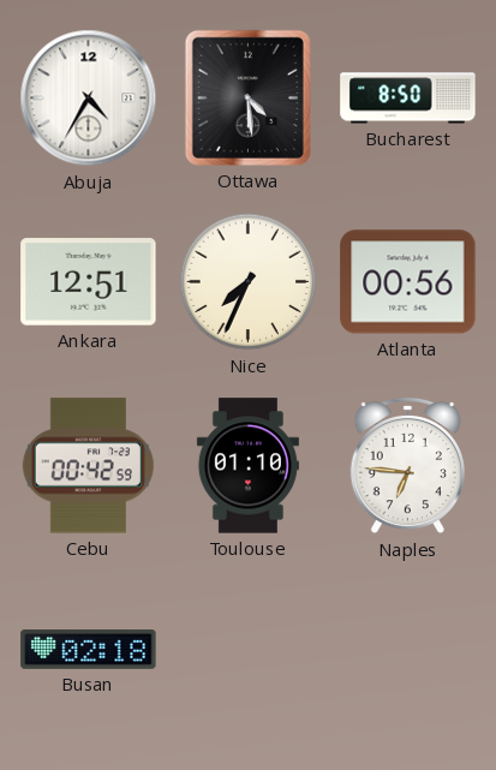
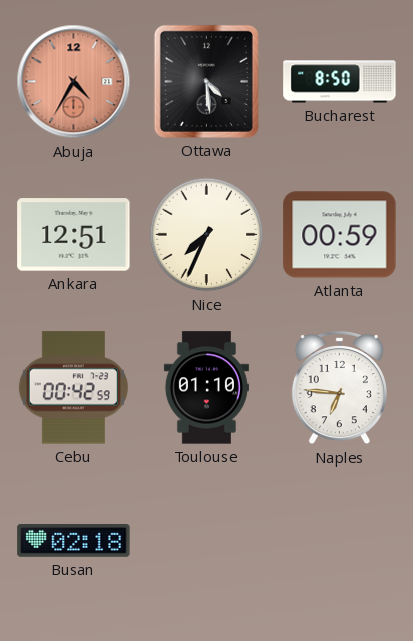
Abuja dial: white -> salmon (74, 82)
Atlanta: 00:56 -> 00:59 (340, 235)
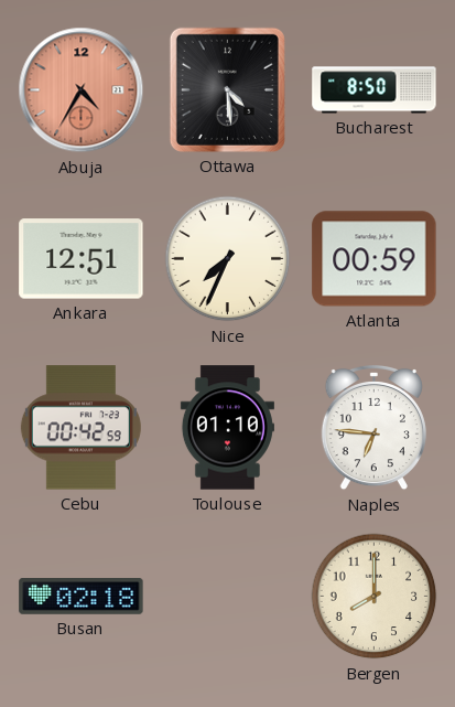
Bergen: none -> 8:00 (375, 597)
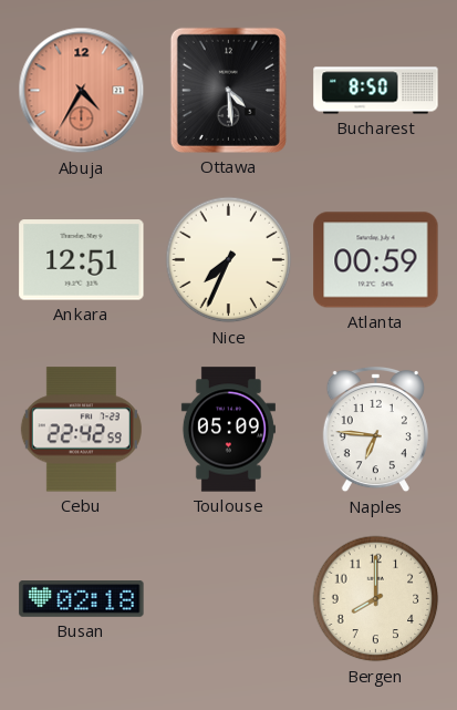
Cebu: 00:42 -> 22:42 (81, 430)
Toulouse: 01:10 -> 05:09 (228, 430)
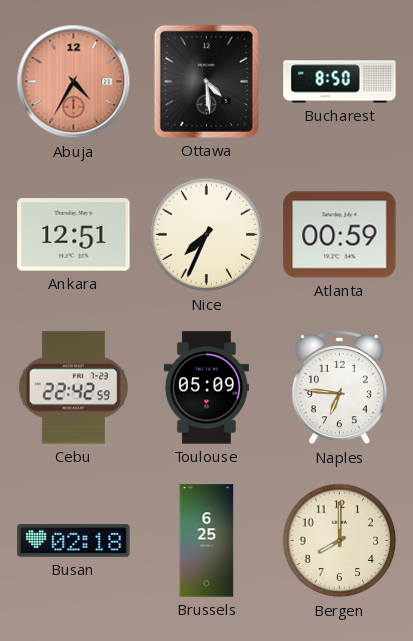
Brussels: none -> 6:25 (207, 541)
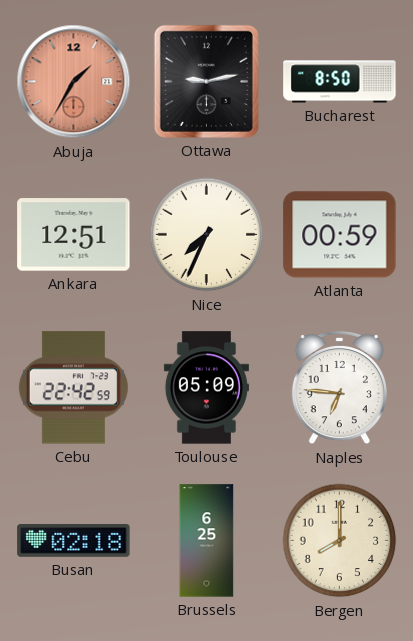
Abuja: 4:35 -> 1:35 (74, 82)
Ottawa: 4:29 -> 9:13 (206, 81)
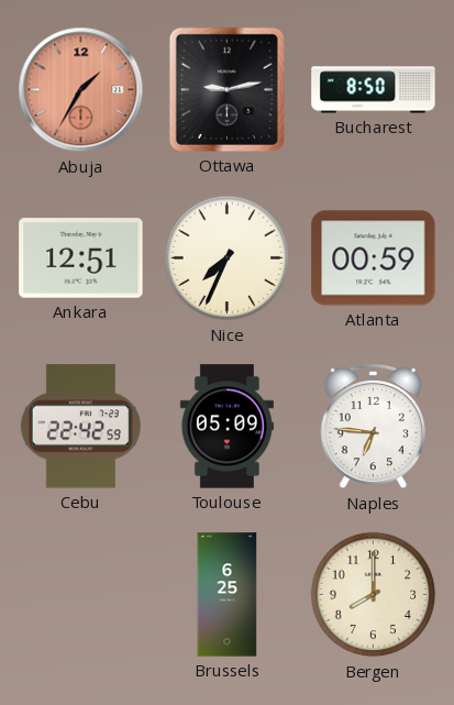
Busan: 02:18 -> none (74, 541)
